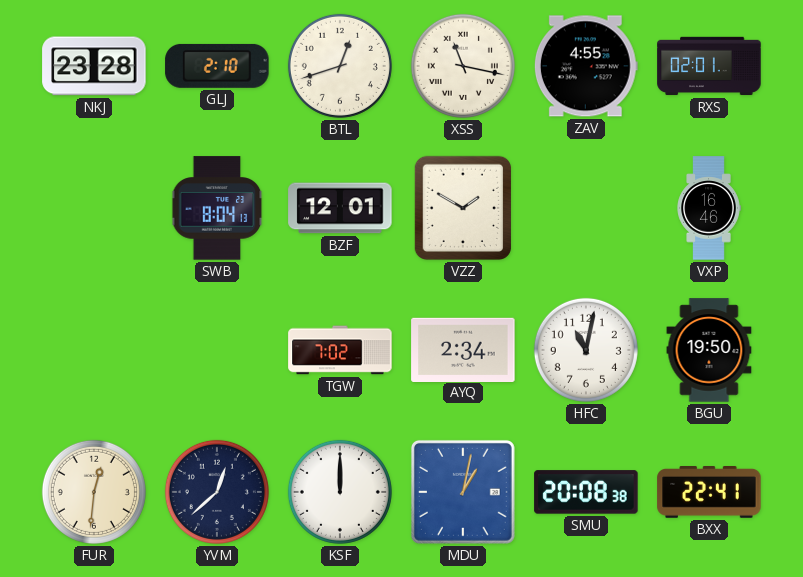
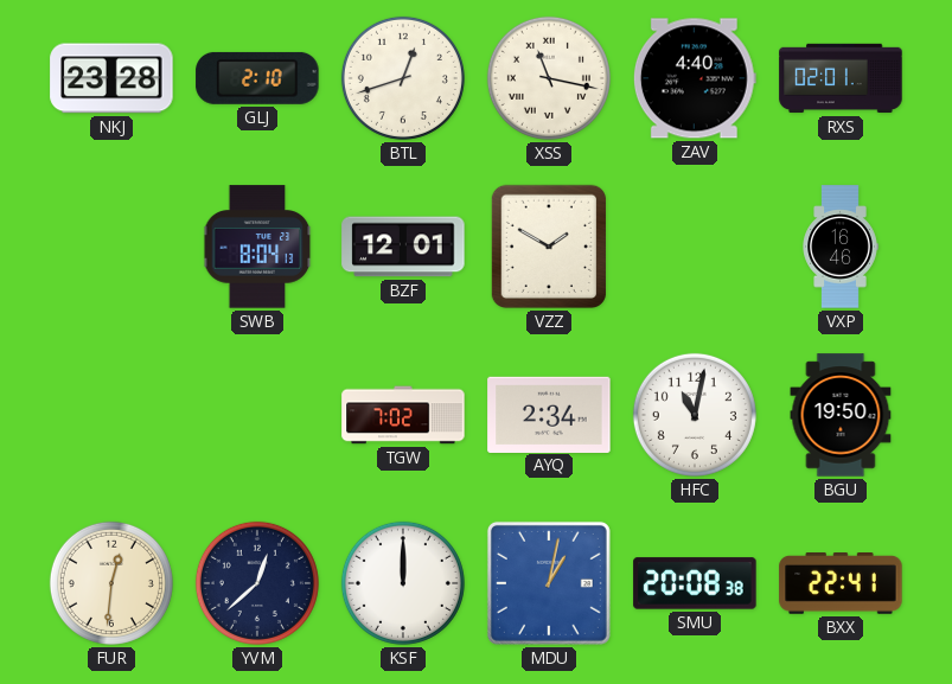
ZAV: 4:55 -> 4:40 (695, 78)
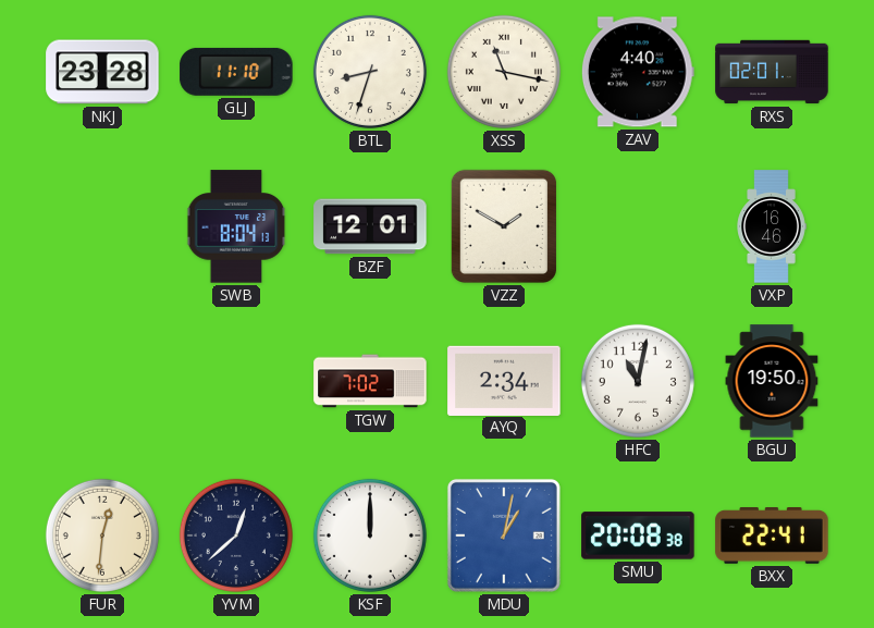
GLJ: 2:10 -> 11:10 (236, 72)
BTL: 12:42 -> 8:33 (370, 72)
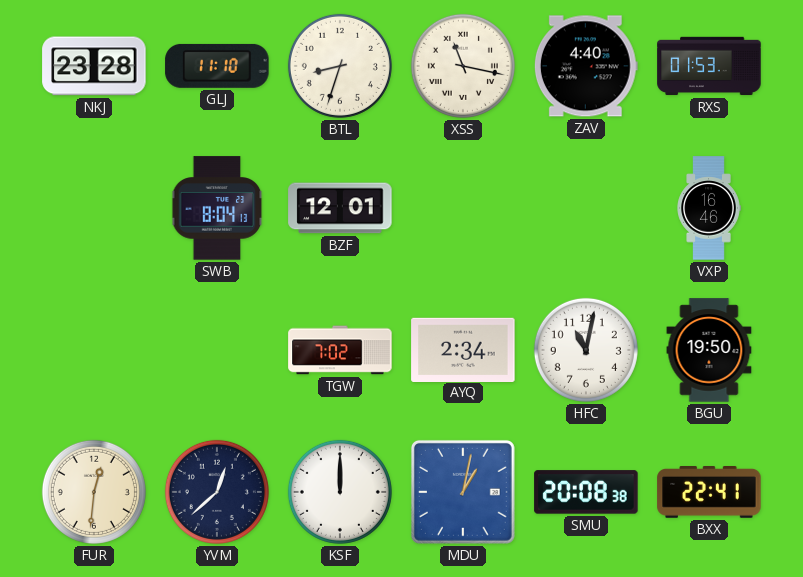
RXS: 02:01 -> 01:53 (709, 66)
VZZ: 1:50 -> none (504, 226)
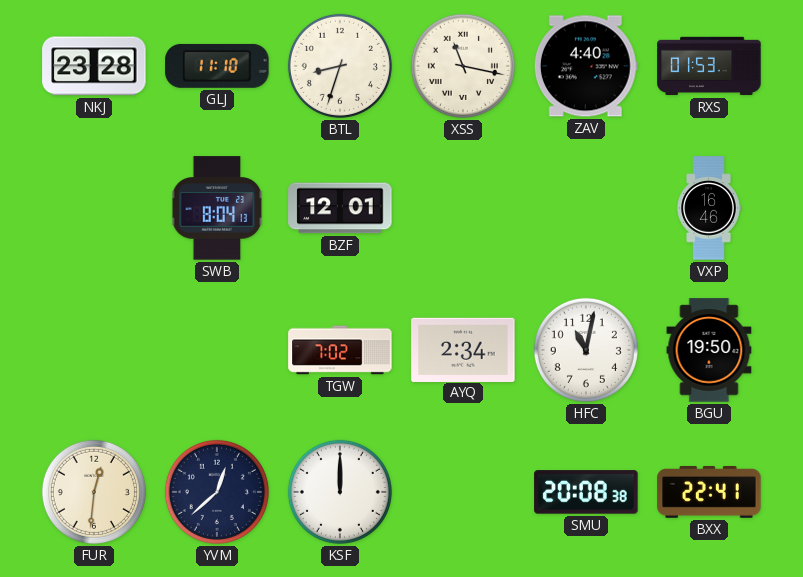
MDU: 1:02 -> none (463, 492)
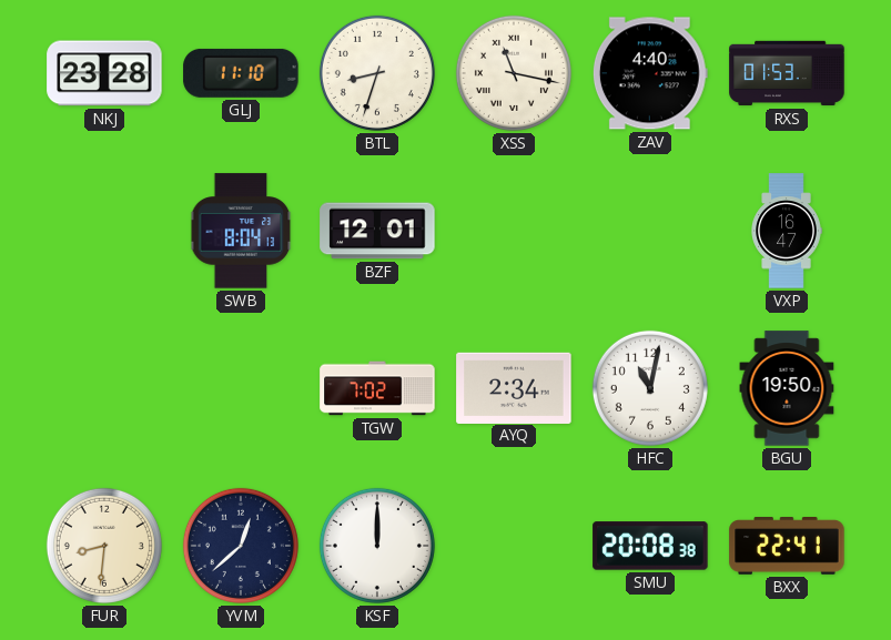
VXP: 16:46 -> 16:47 (787, 231)
FUR: 12:31 -> 8:31 (104, 546)
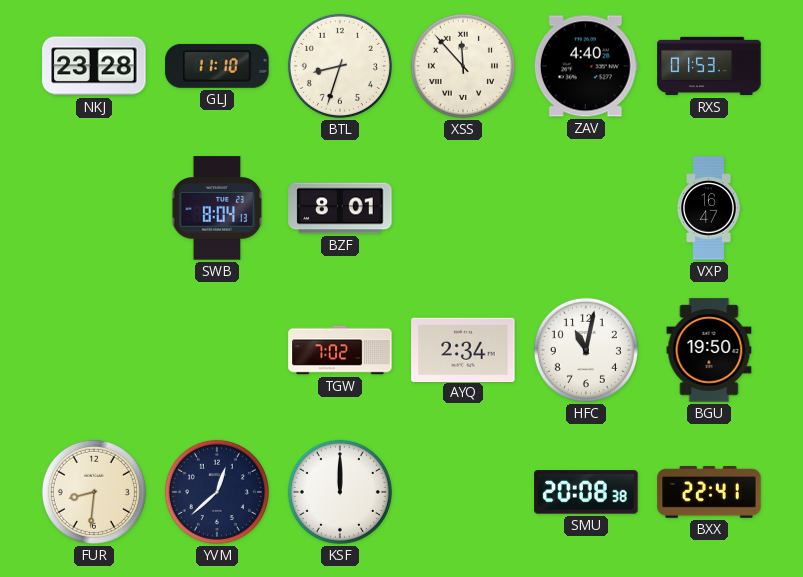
XSS: 11:17 -> 11:53 (463, 66)
BZF: 12:01 -> 8:01 (340, 208)
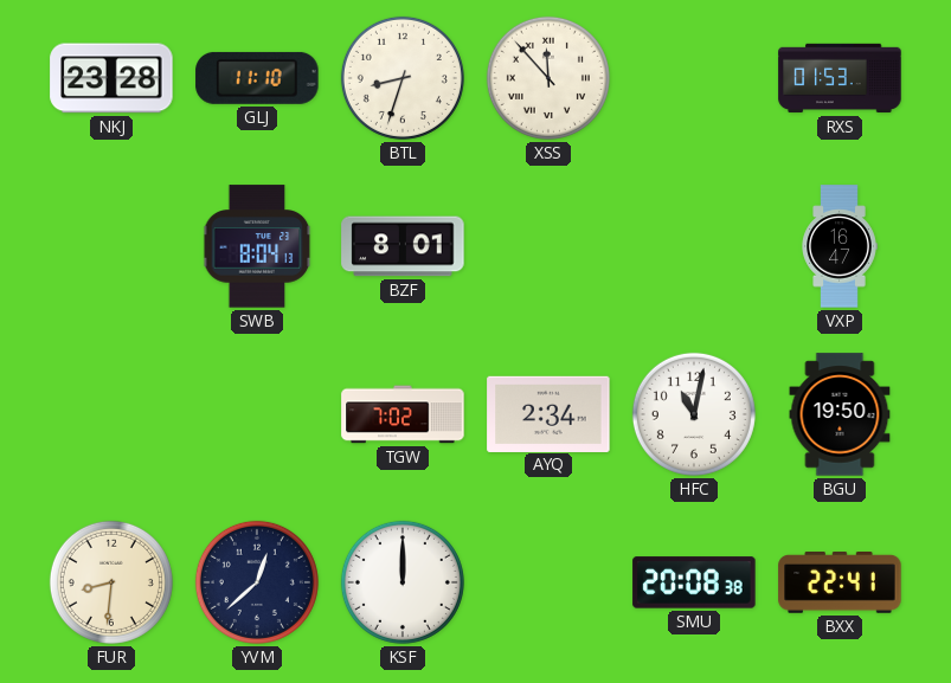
ZAV: 4:40 -> none (586, 66)
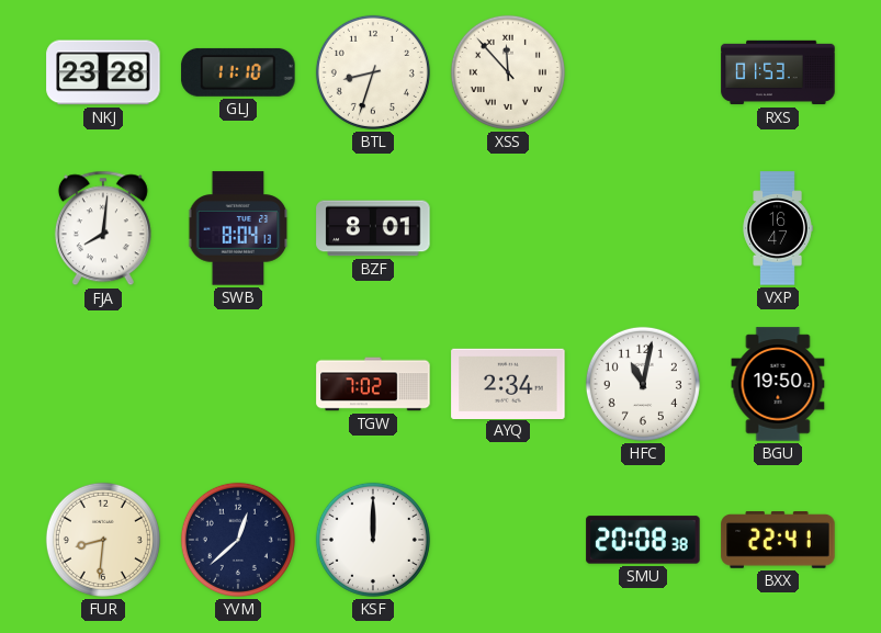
FJA: none -> 8:01 (103, 228)
